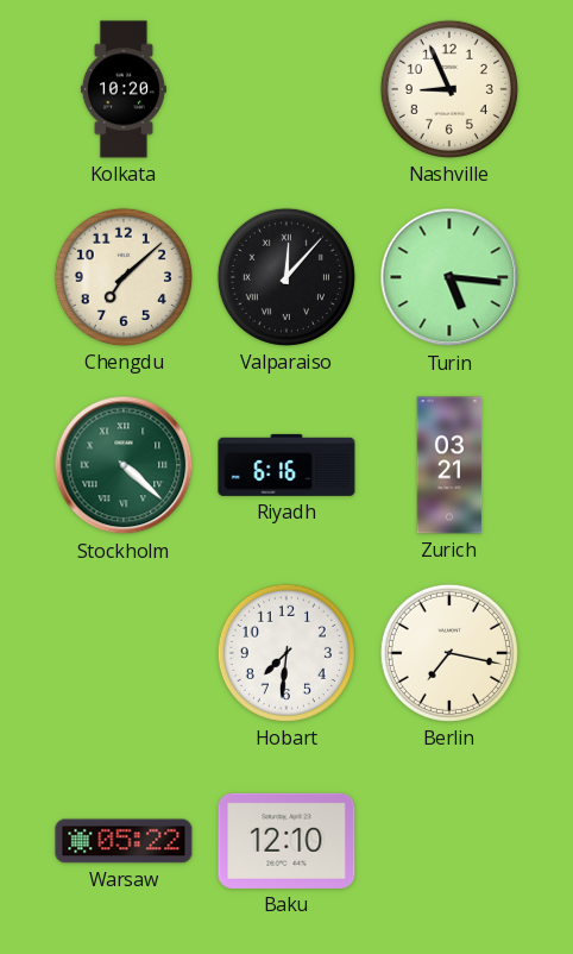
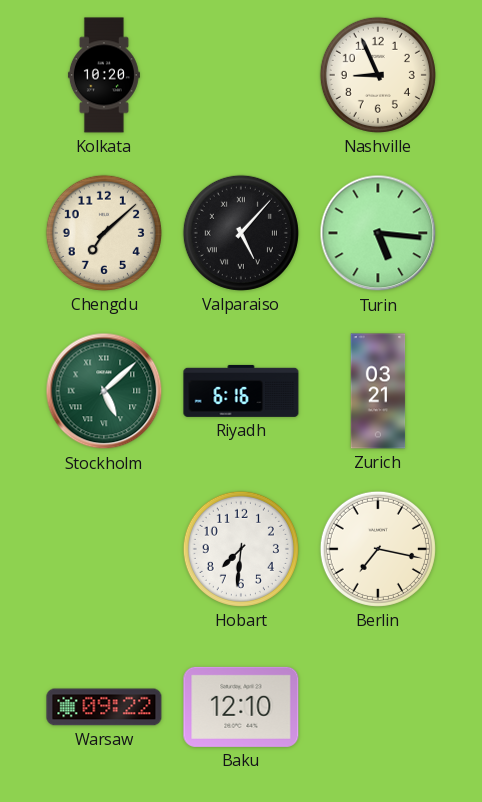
Valparaiso: 12:07 -> 5:07 (241, 233)
Stockholm: 4:22 -> 5:08 (104, 391)
Warsaw: 05:22 -> 09:22 (104, 707)
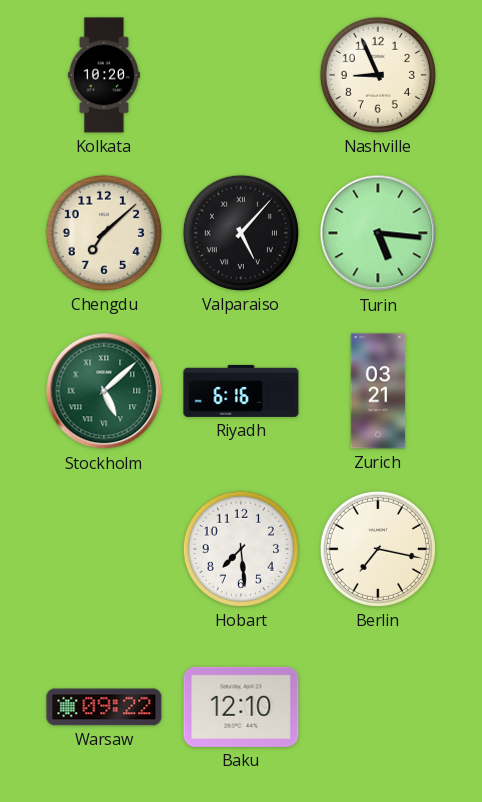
Hobart: 7:31 -> 7:29 (241, 549)
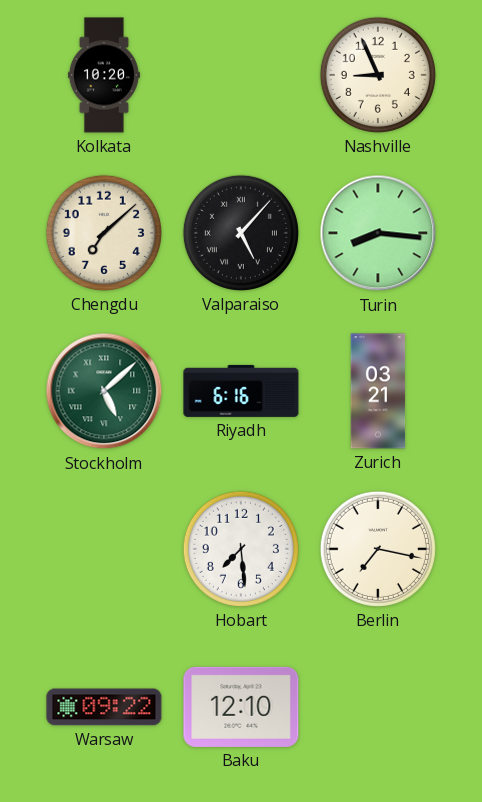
Turin: 5:16 -> 8:16 (378, 233)
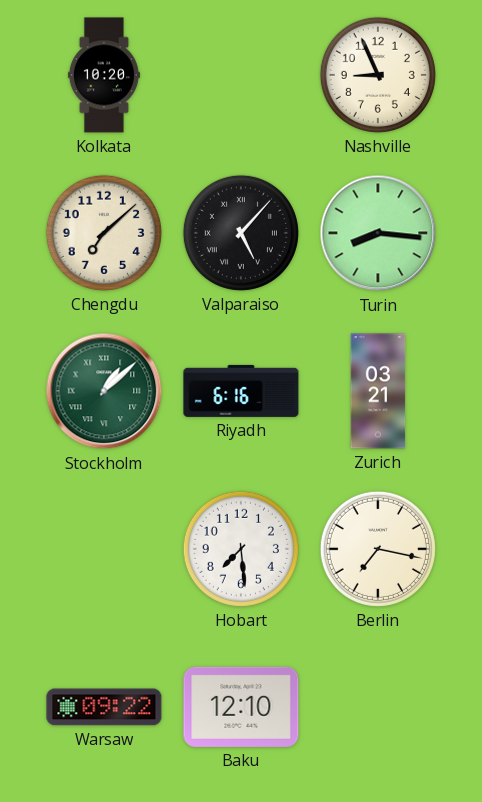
Stockholm: 5:08 -> 1:08 (104, 391)
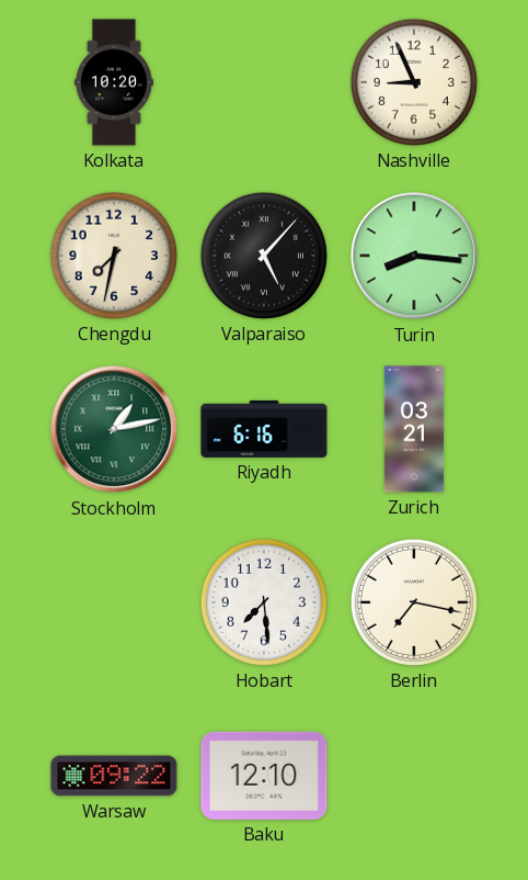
Chengdu: 7:08 -> 7:32 (114, 256)
Stockholm: 1:08 -> 1:13 (114, 429)
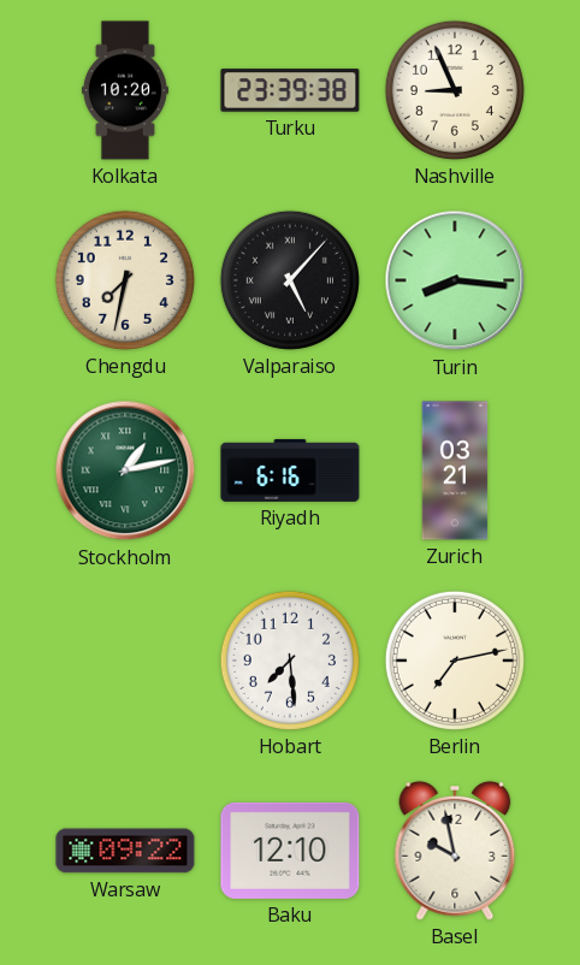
Turku: none -> 23:39 (290, 90)
Berlin: 7:17 -> 7:13 (455, 661)
Basel: none -> 9:58 (455, 851)
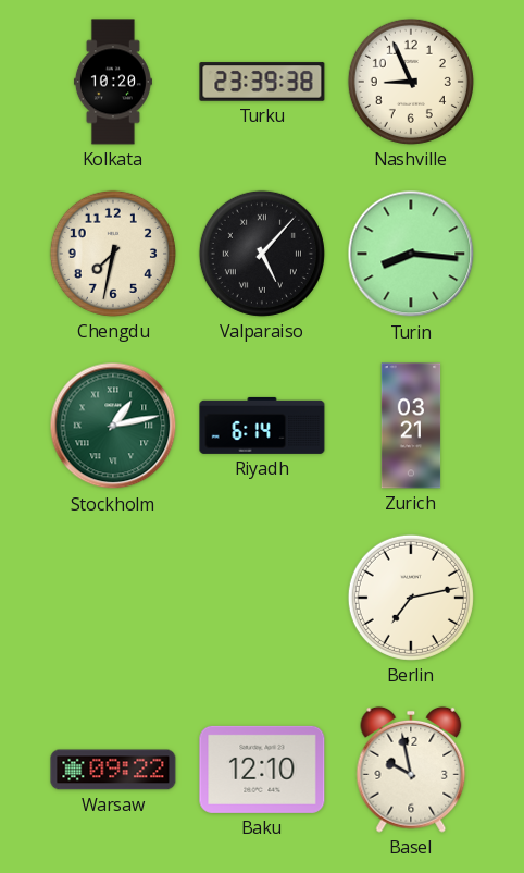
Riyadh: 6:16 -> 6:14 (262, 426)
Hobart: 7:29 -> none (290, 661)
